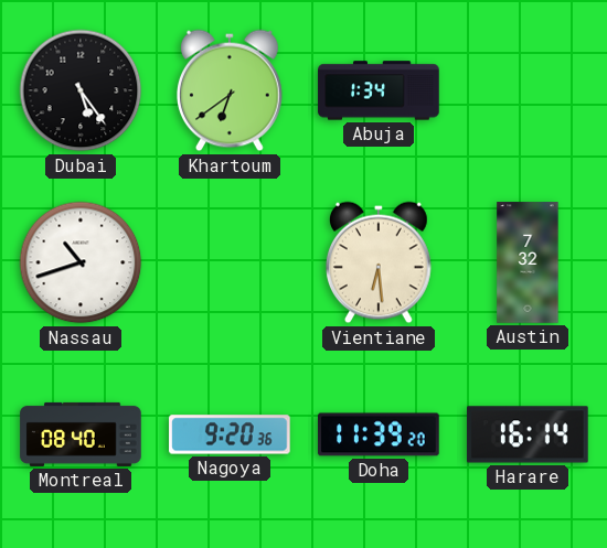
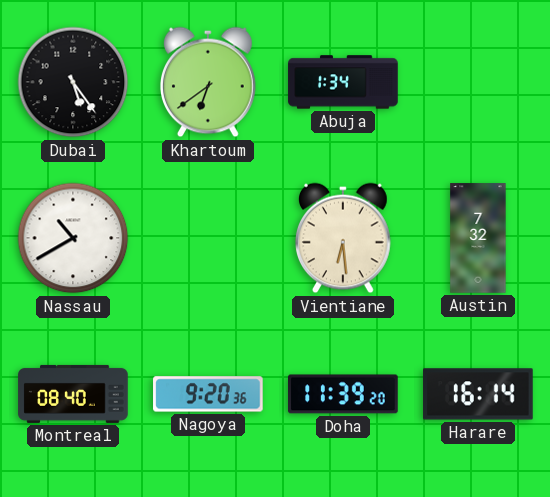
Nassau: 10:42 -> 10:40 (73, 238)
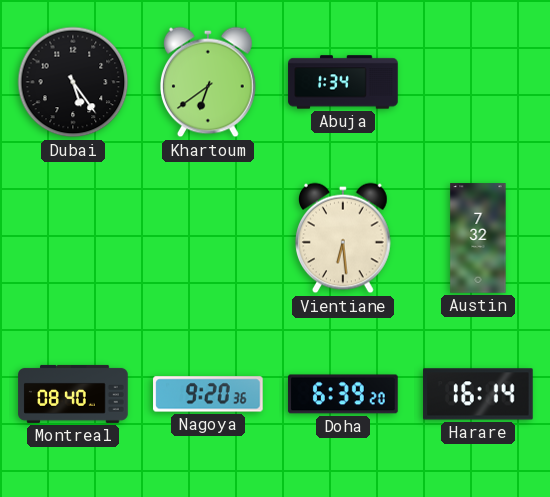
Nassau: 10:40 -> none (73, 238)
Doha: 11:39 -> 6:39 (343, 394)
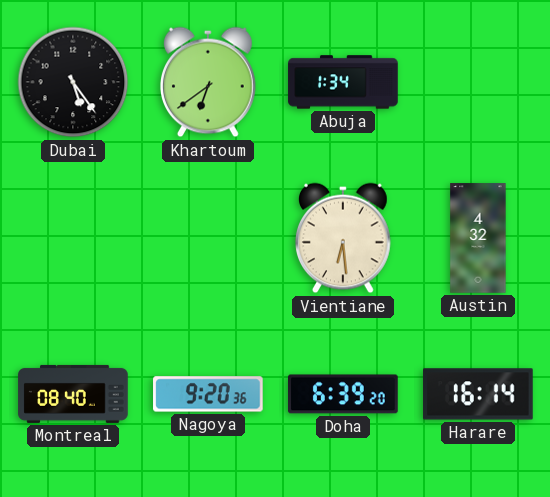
Austin: 7:32 -> 4:32 (478, 238)
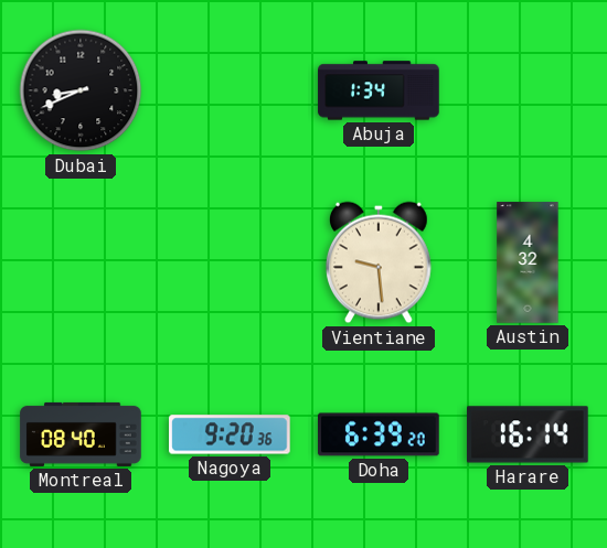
Dubai: 5:24 -> 8:41 (81, 90)
Khartoum: 6:39 -> none (209, 82)
Vientiane: 6:29 -> 9:29 (380, 262)
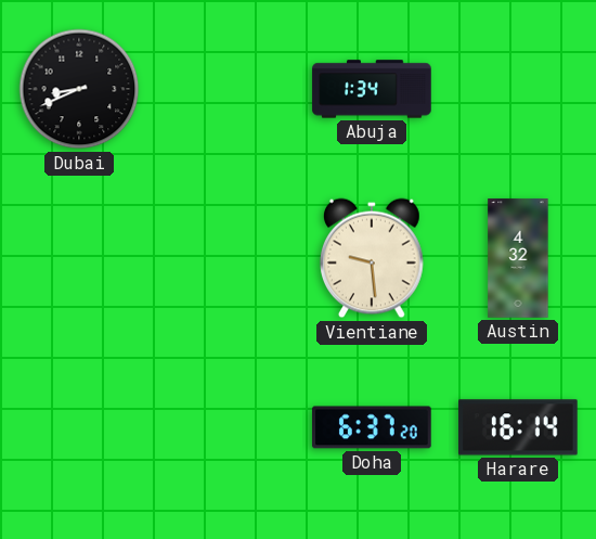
Montreal: 08:40 -> none (81, 434)
Nagoya: 9:20 -> none (230, 434)
Doha: 6:39 -> 6:37 (372, 427)
